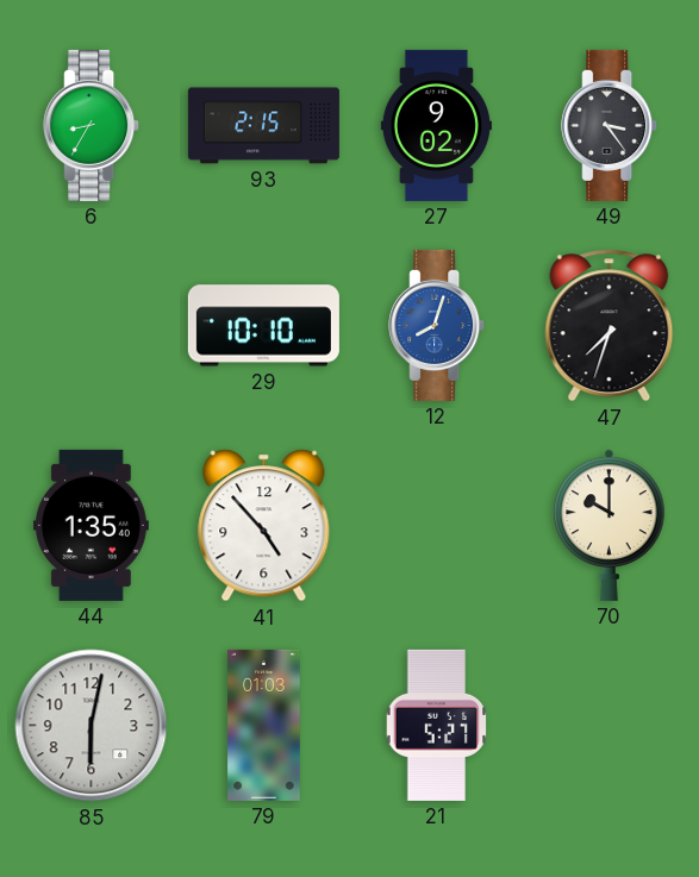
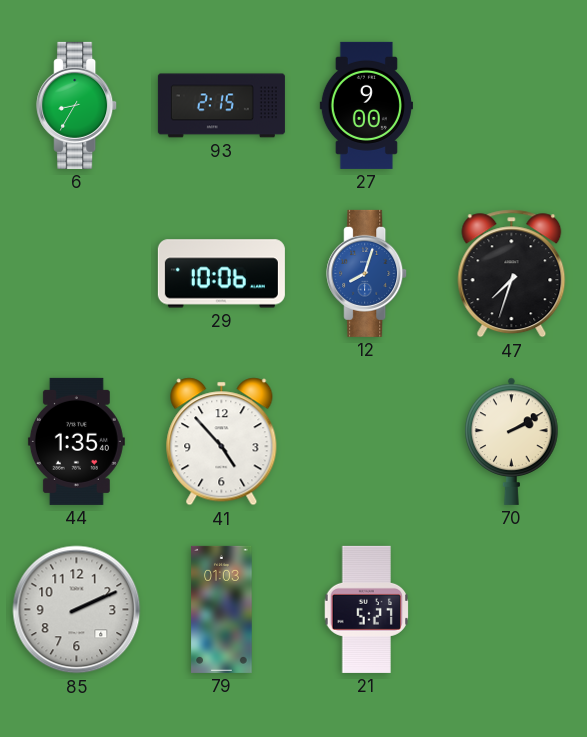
27: 9:02 -> 9:00 (366, 105)
49: 3:24 -> none (610, 125)
29: 10:10 -> 10:06 (221, 274)
70: 10:00 -> 2:10 (512, 441)
85: 6:02 -> 2:11 (77, 610)
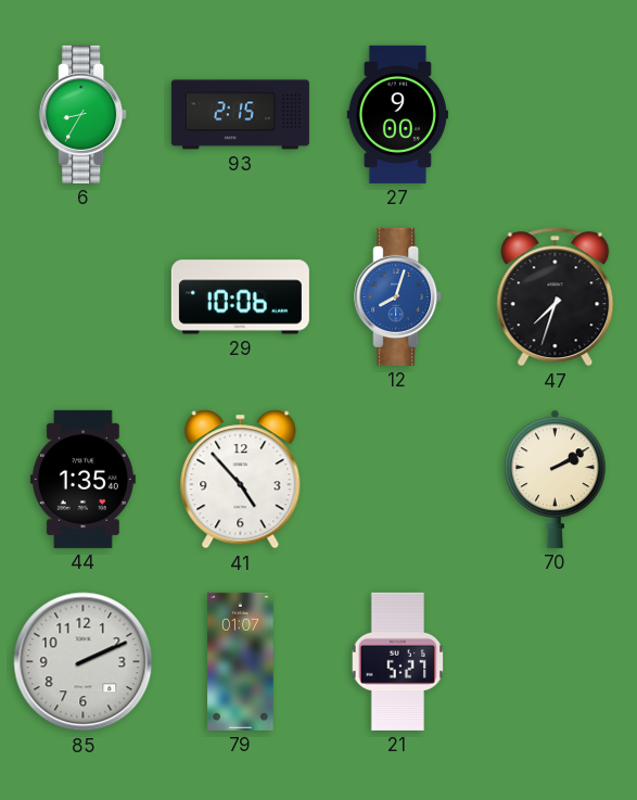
79: 01:03 -> 01:07 (241, 661)
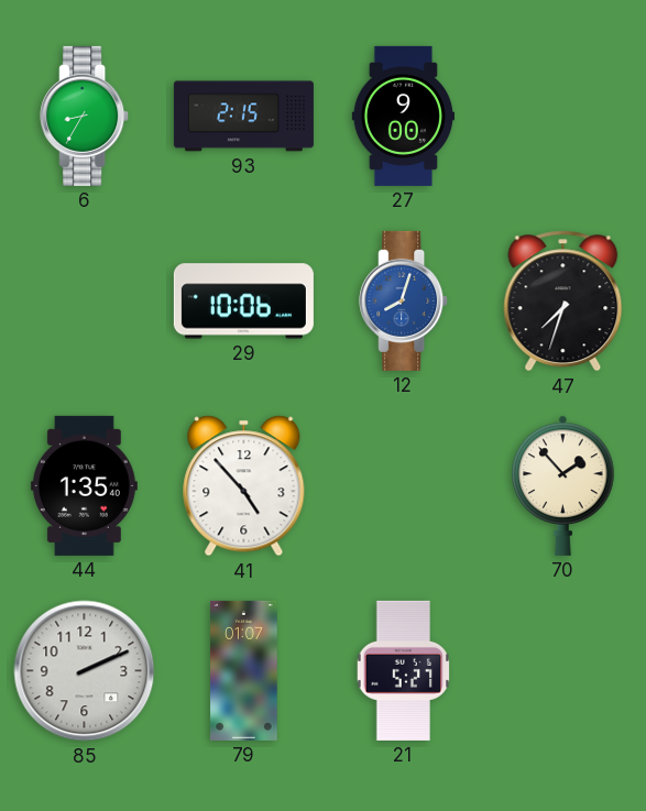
70: 2:10 -> 1:53 (563, 485)
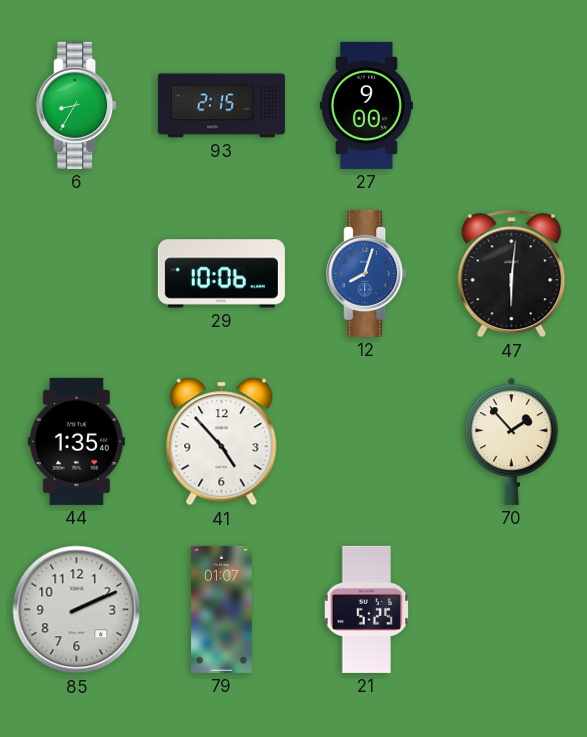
47: 7:33 -> 6:01 (512, 274)
21: 5:27 -> 5:25 (367, 609)
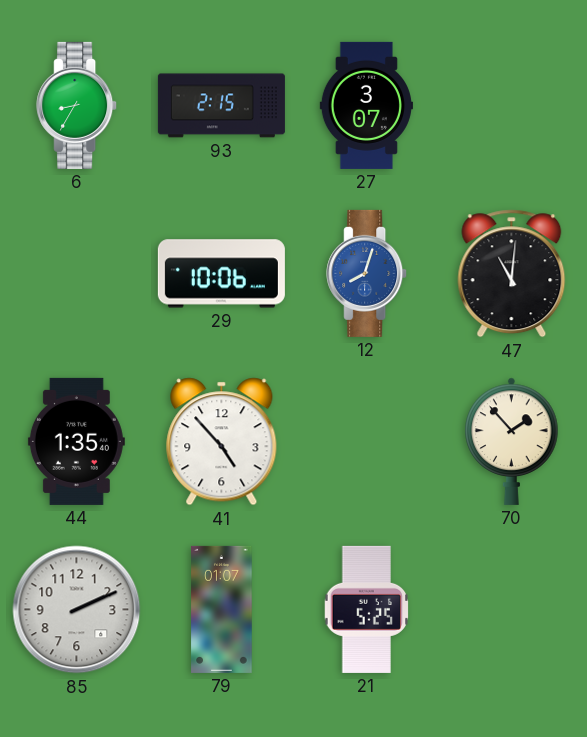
27: 9:00 -> 3:07 (366, 105)
47: 6:01 -> 11:01 (512, 274)
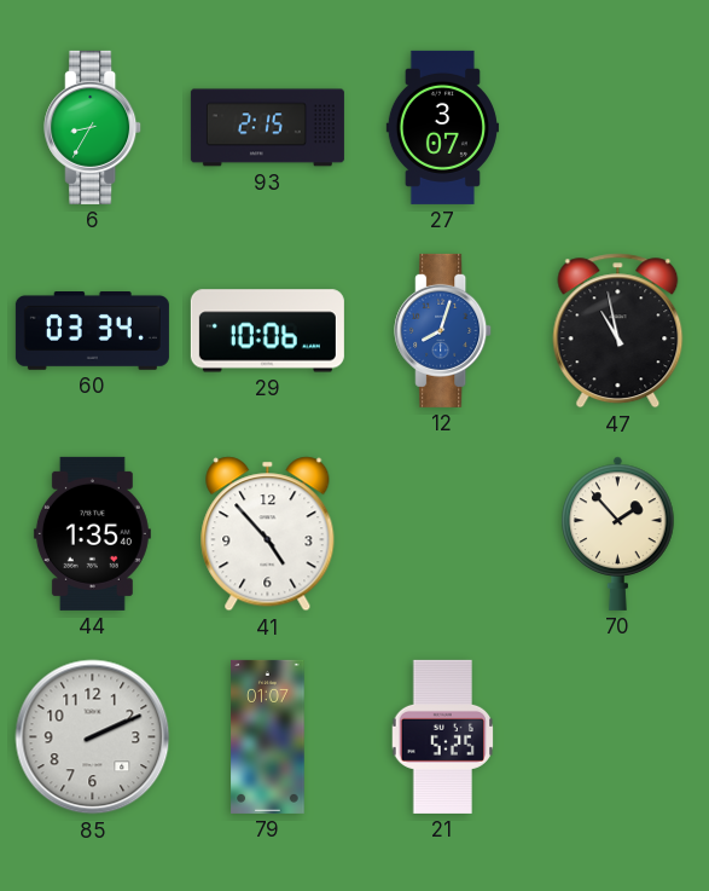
60: none -> 03:34 (92, 331)
47: 11:01 -> 10:58 (618, 331)
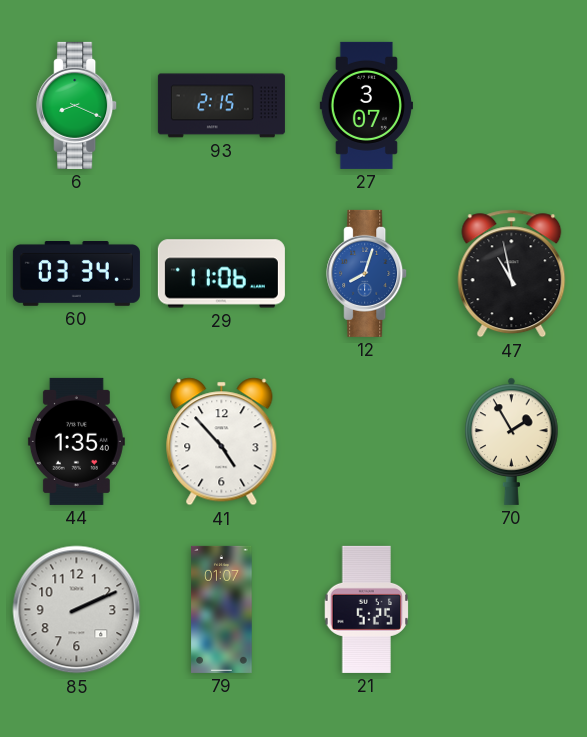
6: 8:35 -> 8:19 (77, 105)
29: 10:06 -> 11:06 (221, 274)
70: 1:53 -> 1:55 (512, 441)
